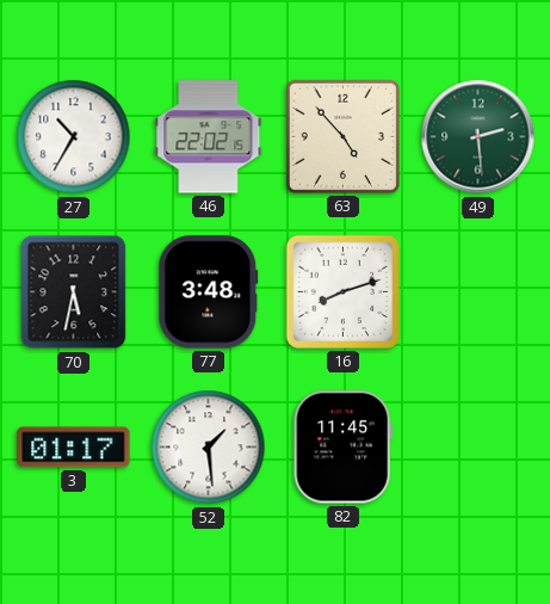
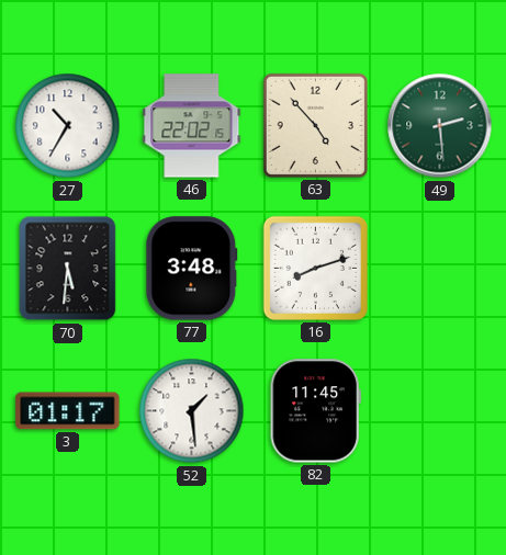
70: 5:32 -> 5:31 (68, 269)
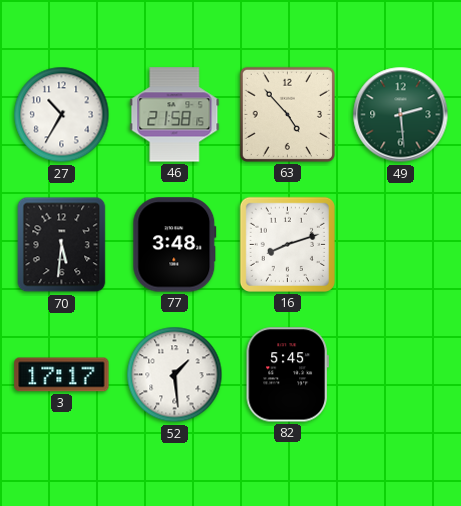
46: 22:02 -> 21:58 (175, 115)
3: 01:17 -> 17:17 (62, 375)
82: 11:45 -> 5:45 (287, 375)
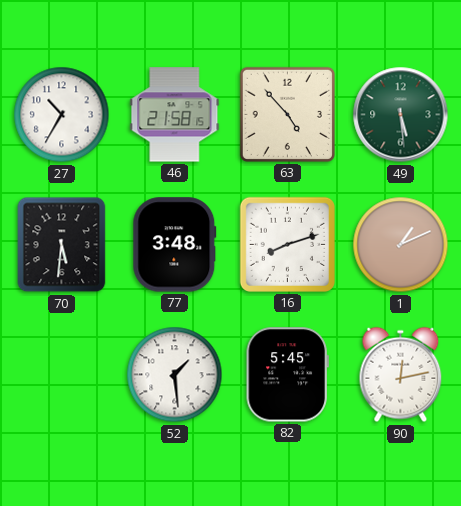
49: 2:29 -> 5:29 (401, 115)
1: none -> 1:11 (401, 245)
3: 17:17 -> none (62, 375)
90: none -> 12:13 (401, 375)
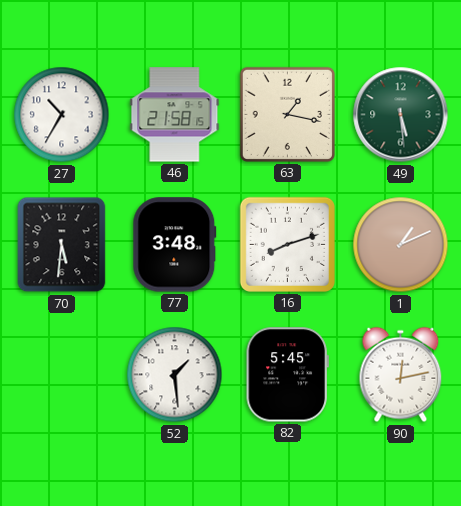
63: 4:53 -> 1:17 (287, 114)
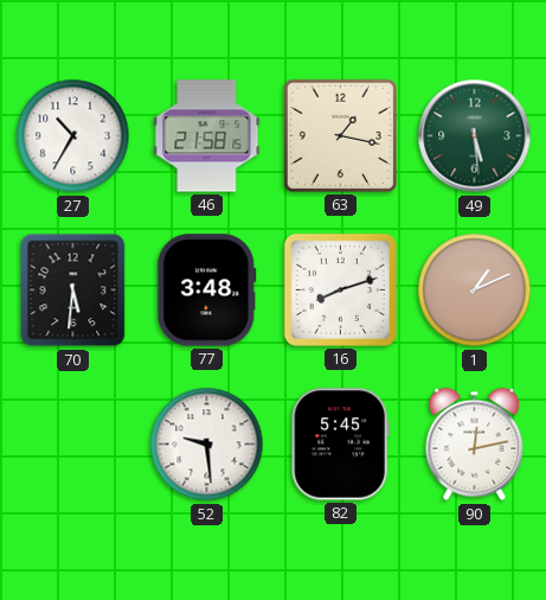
52: 1:29 -> 9:29 (207, 445)
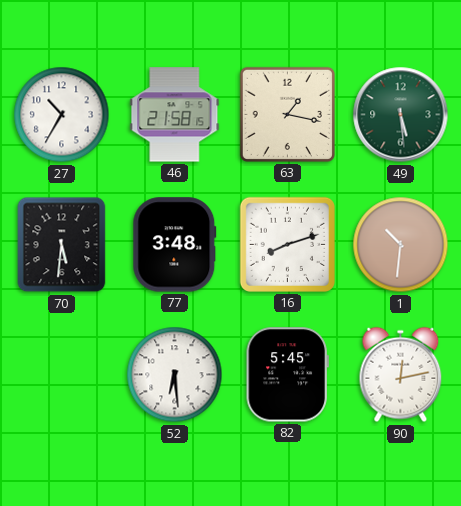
1: 1:11 -> 10:31 (401, 245)
52: 9:29 -> 6:29 (175, 375)
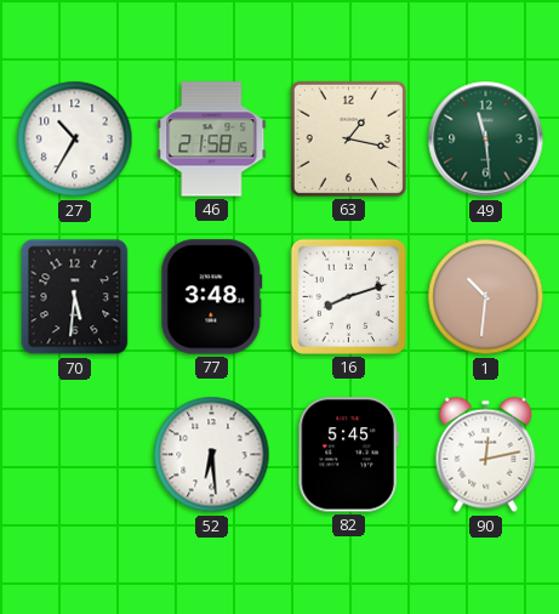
49: 5:29 -> 11:29 (486, 140)
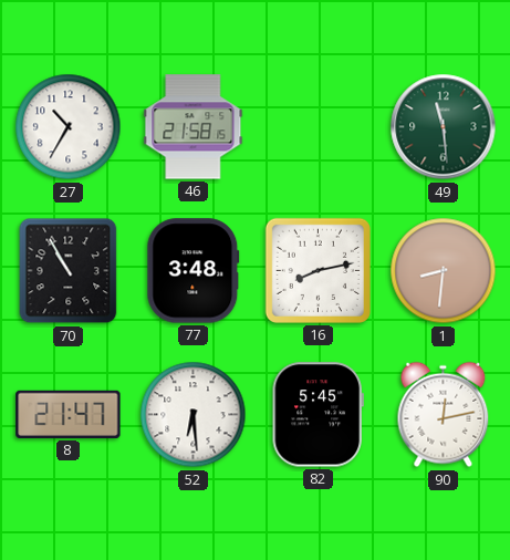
63: 1:17 -> none (348, 138)
70: 5:31 -> 10:55 (69, 271)
16: 8:12 -> 8:13 (318, 270)
1: 10:31 -> 8:31 (444, 271)
8: none -> 21:47 (69, 414)
